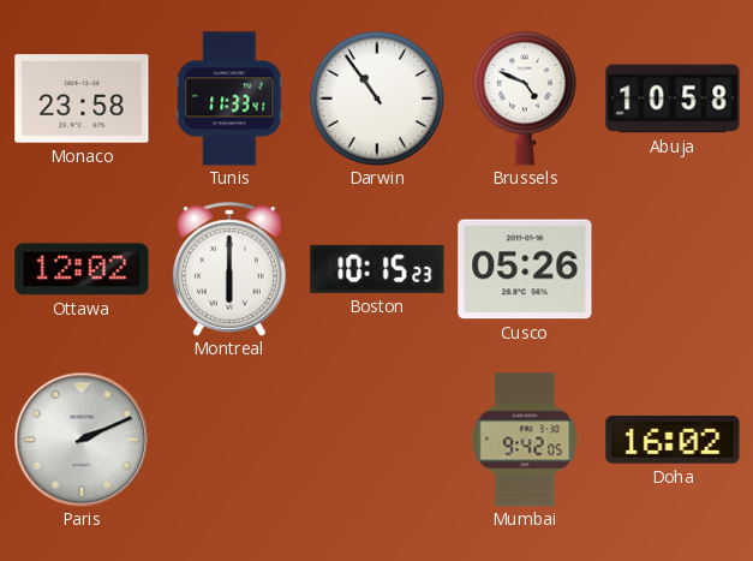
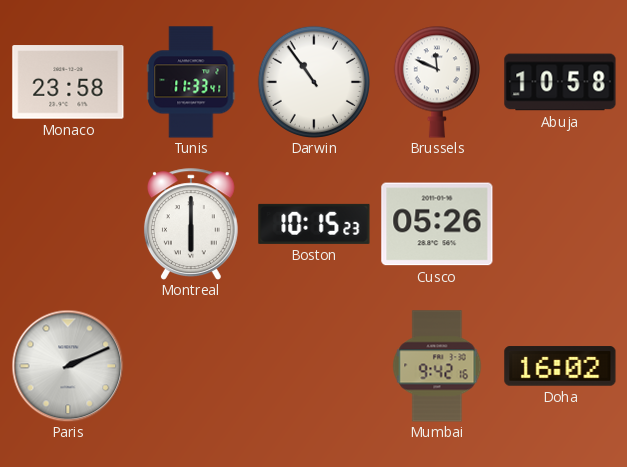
Brussels: 4:49 -> 11:49 (437, 82)
Ottawa: 12:02 -> none (82, 269)
Mumbai: 9:42:05 -> 9:42:16 (437, 366)
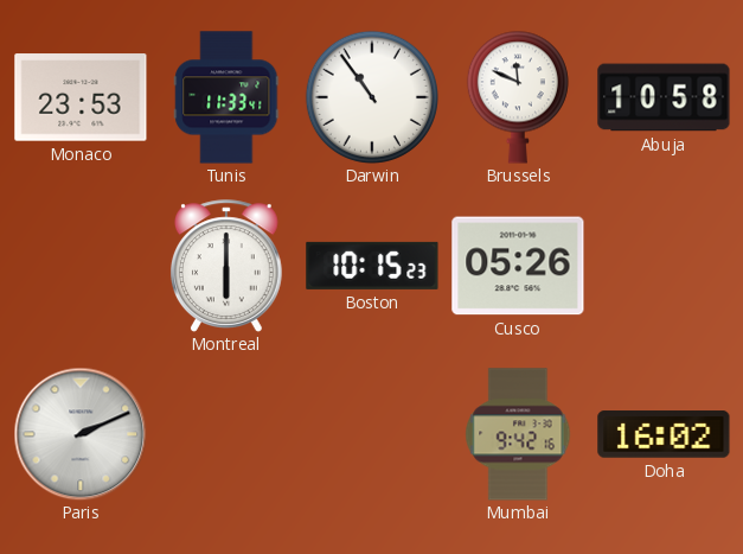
Monaco: 23:58 -> 23:53 (81, 97)
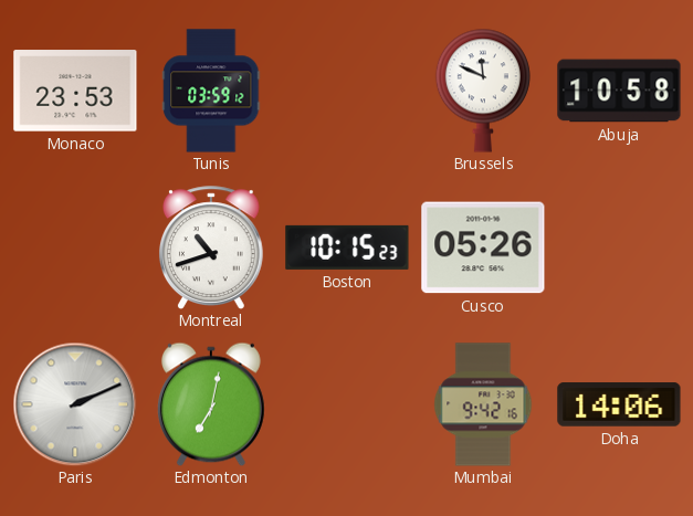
Tunis: 11:33 -> 03:59 (211, 91)
Darwin: 10:54 -> none (372, 97)
Montreal: 6:00 -> 10:42 (211, 248)
Edmonton: none -> 7:02 (211, 404)
Doha: 16:02 -> 14:06 (619, 404)
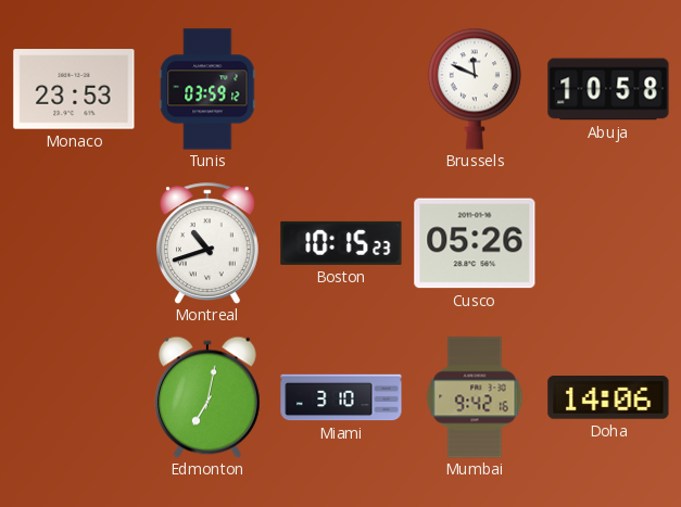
Paris: 2:11 -> none (75, 404)
Miami: none -> 3:10 (341, 397)
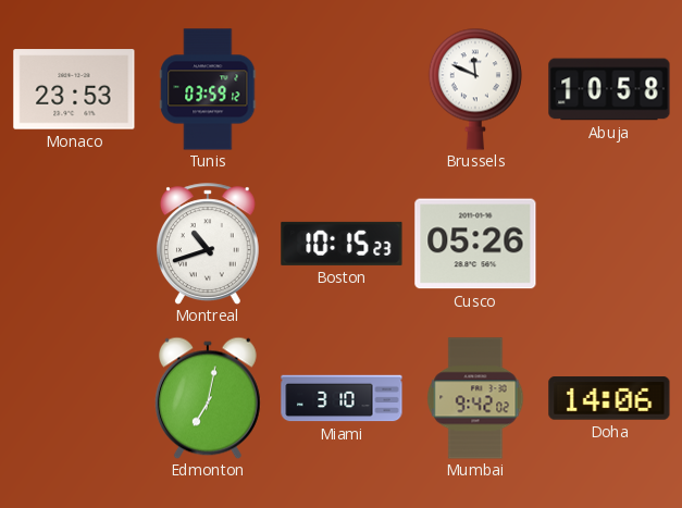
Mumbai: 9:42:16 -> 9:42:02 (475, 398)
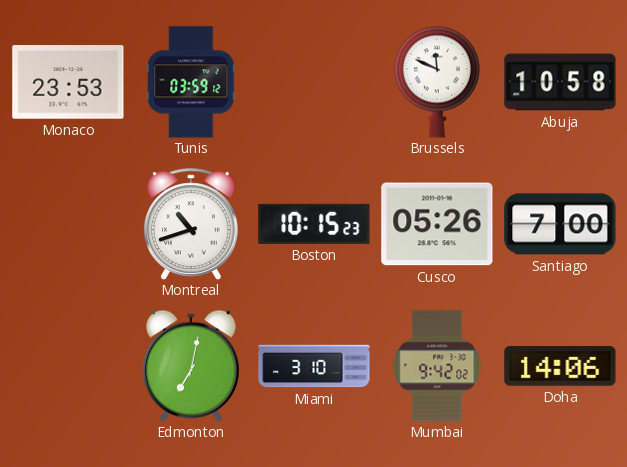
Santiago: none -> 7:00 (560, 224)
